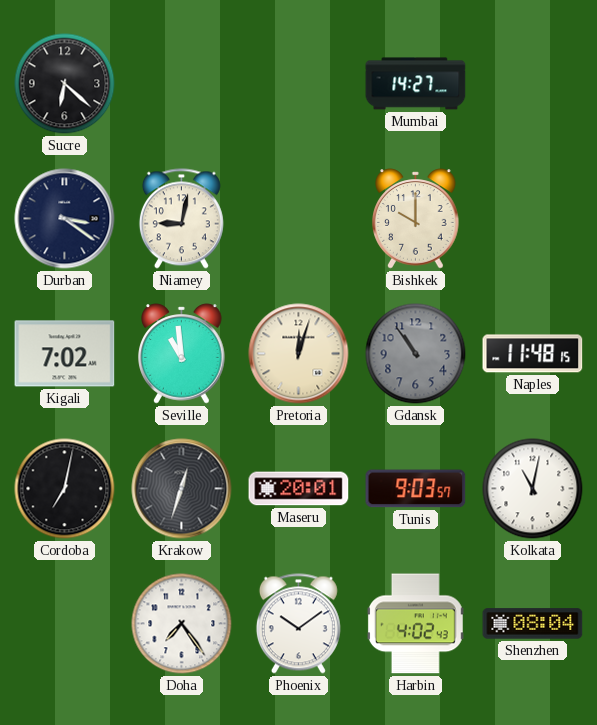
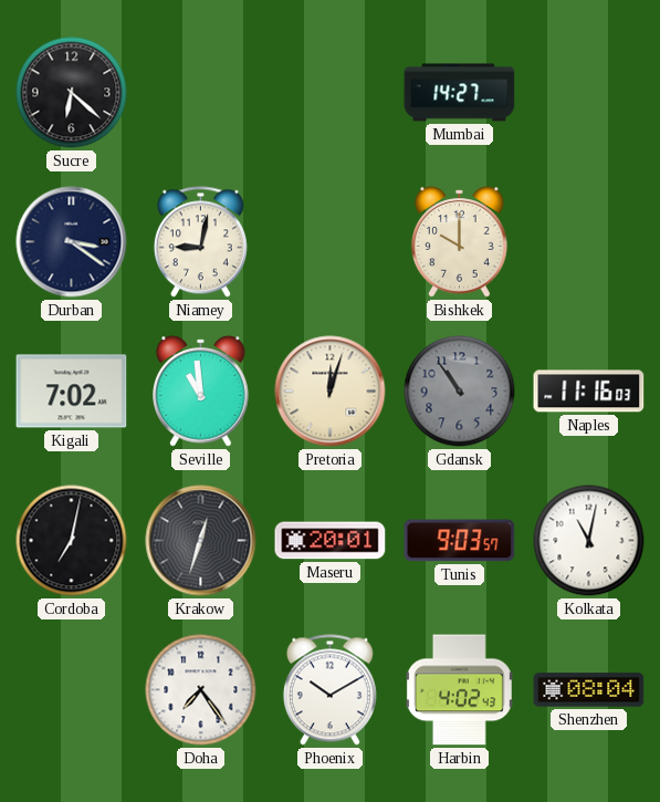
Naples: 11:48 -> 11:16 (589, 392)
Phoenix: 10:09 -> 10:10 (329, 690)
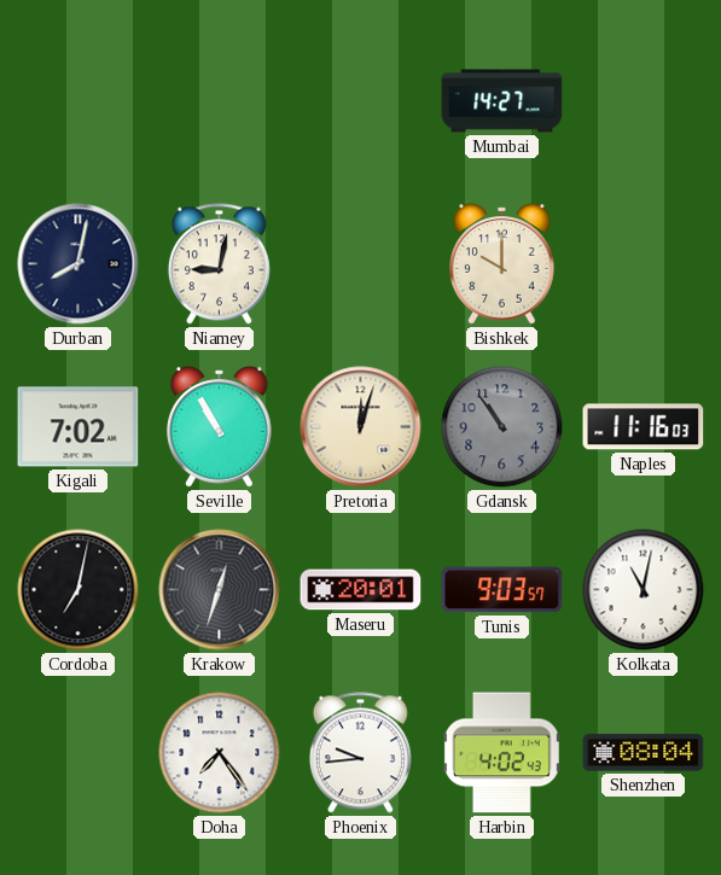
Sucre: 6:22 -> none (72, 93)
Durban: 3:21 -> 8:02 (79, 264)
Seville: 10:59 -> 10:55 (220, 427)
Phoenix: 10:10 -> 9:44 (360, 753)
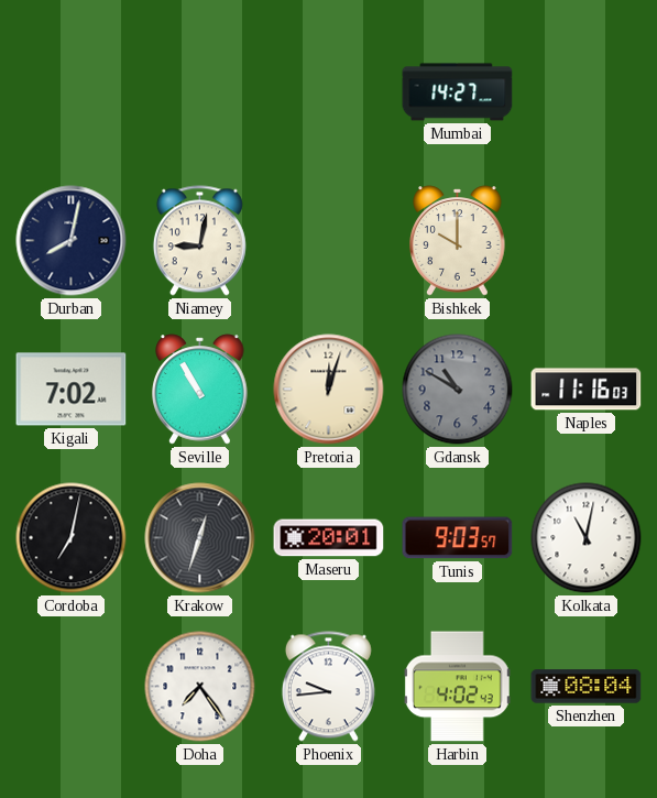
Gdansk: 10:54 -> 10:50 (458, 390)
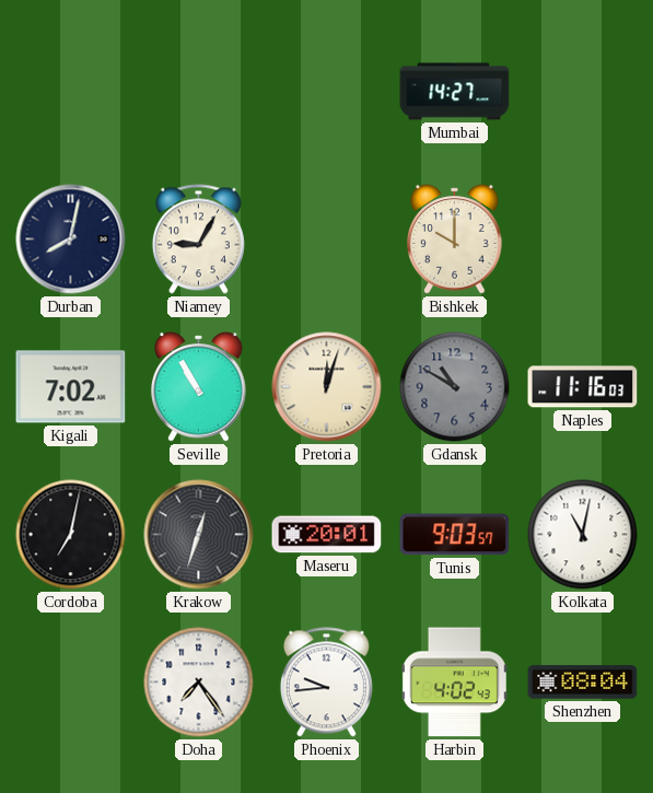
Niamey: 9:02 -> 9:05 (198, 240)
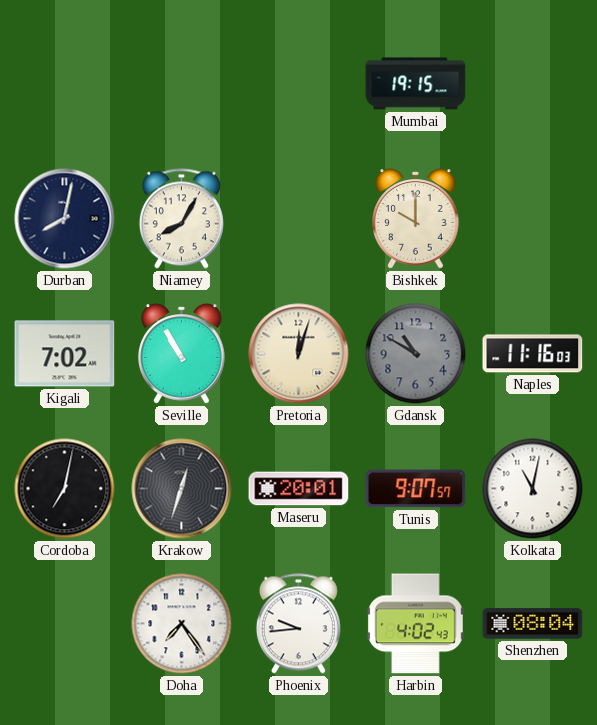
Mumbai: 14:27 -> 19:15 (416, 84)
Niamey: 9:05 -> 8:05 (181, 219)
Tunis: 9:03 -> 9:07 (416, 489)
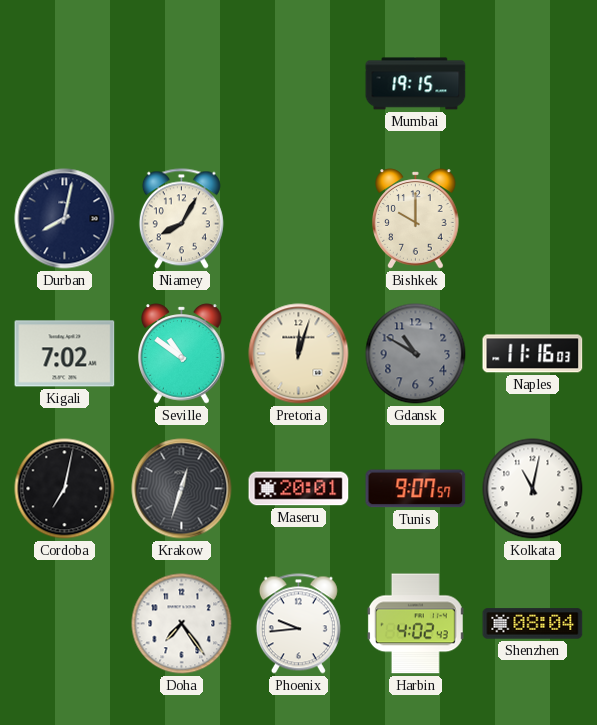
Seville: 10:55 -> 10:51 (182, 354)
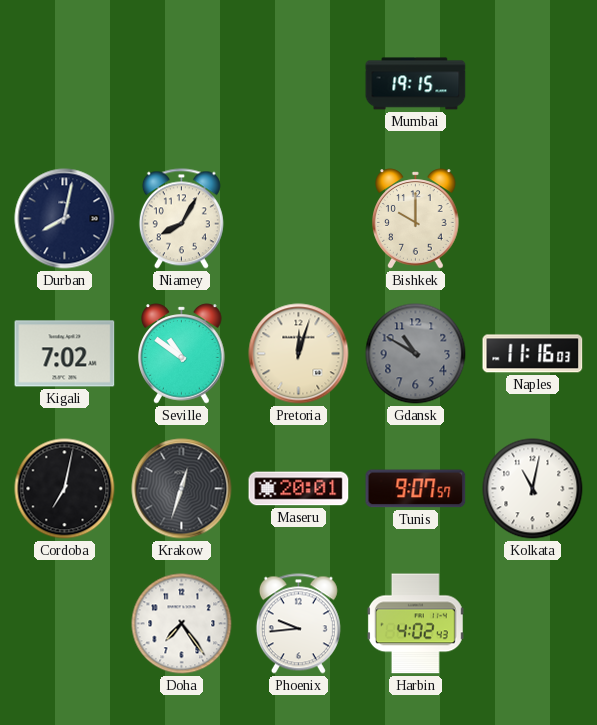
Shenzhen: 08:04 -> none (533, 624)
